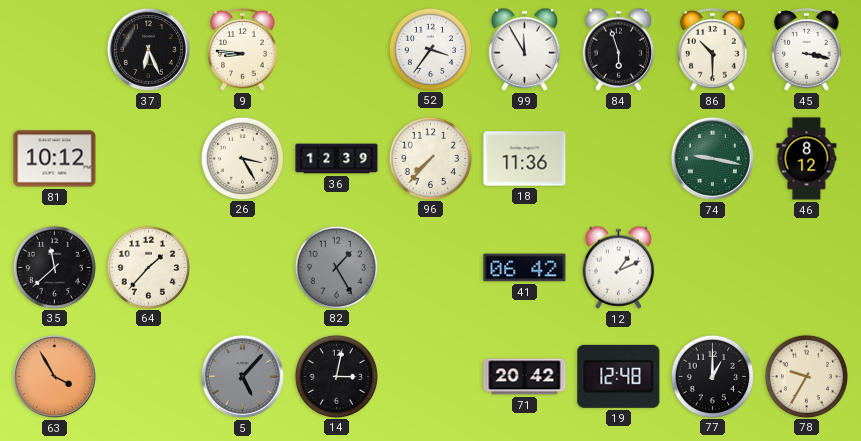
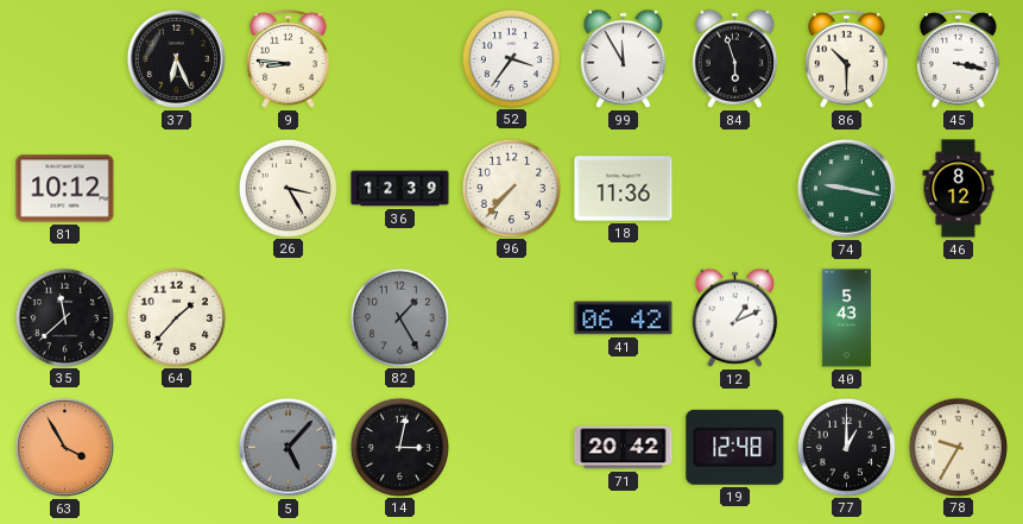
40: none -> 5:43 (846, 318)
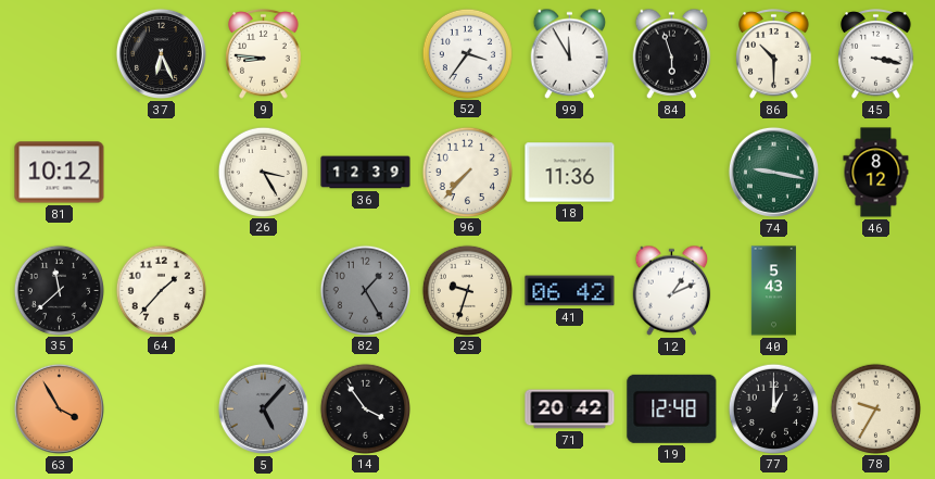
25: none -> 9:33 (467, 290)
14: 3:02 -> 3:54 (365, 408)
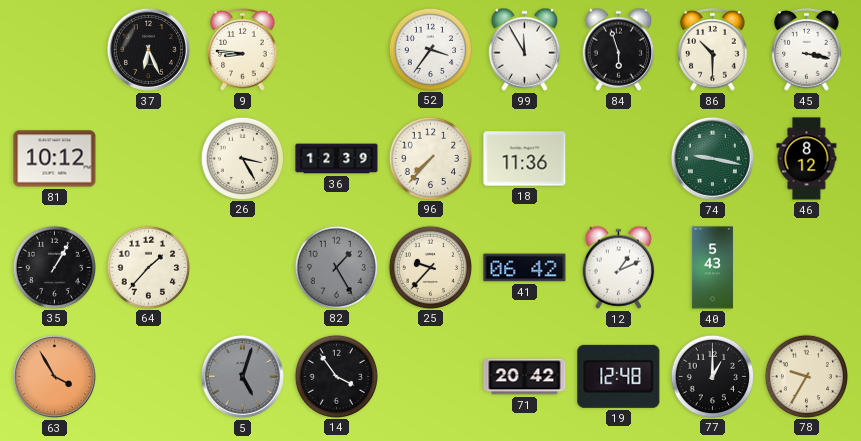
35: 11:38 -> 1:05 (54, 267)
25: 9:33 -> 9:37 (430, 267)
5: 5:07 -> 5:03 (242, 376)
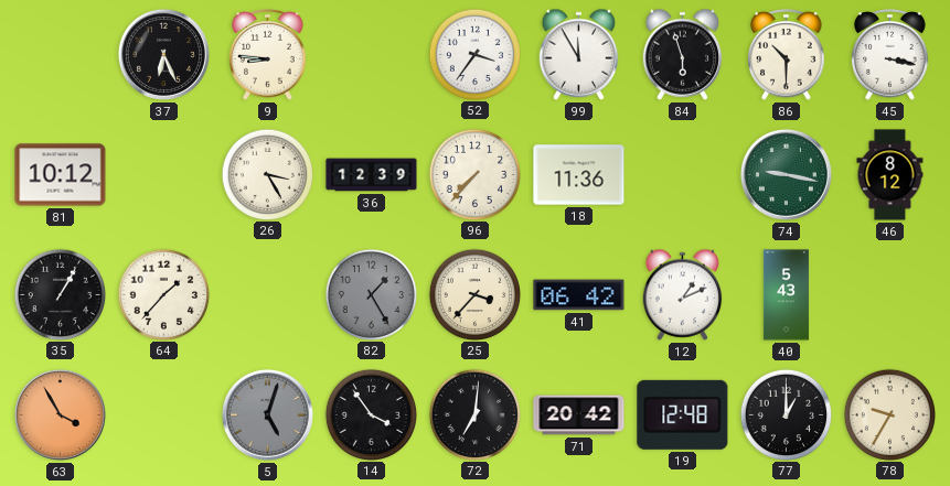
25: 9:37 -> 3:37 (474, 294)
72: none -> 7:01 (474, 414)
